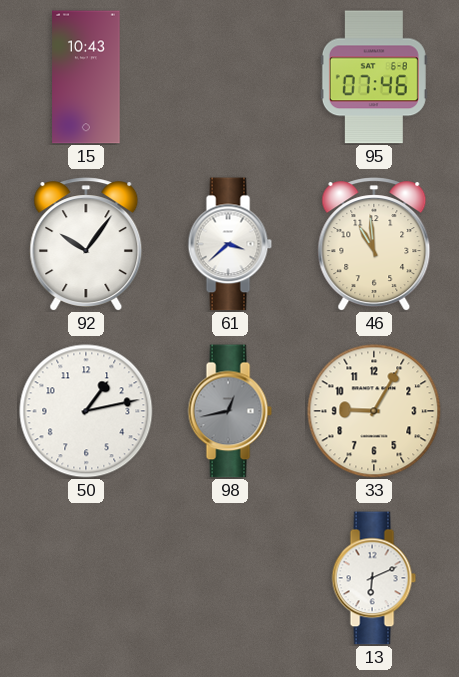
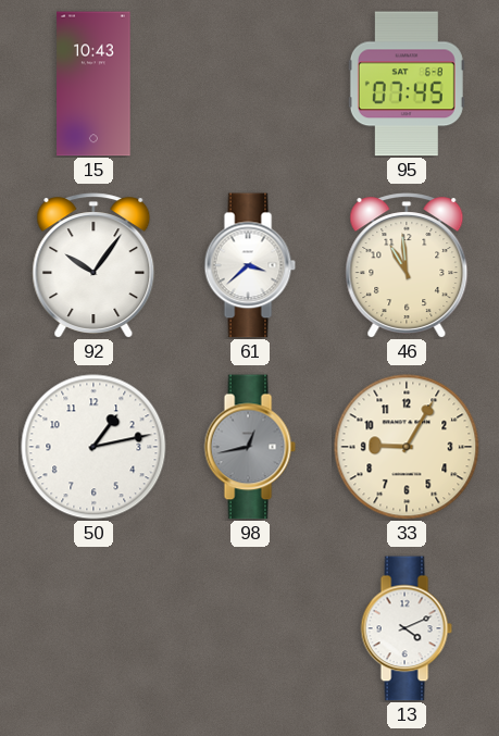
95: 07:46 -> 07:45 (407, 84)
13: 6:11 -> 4:11 (407, 628)
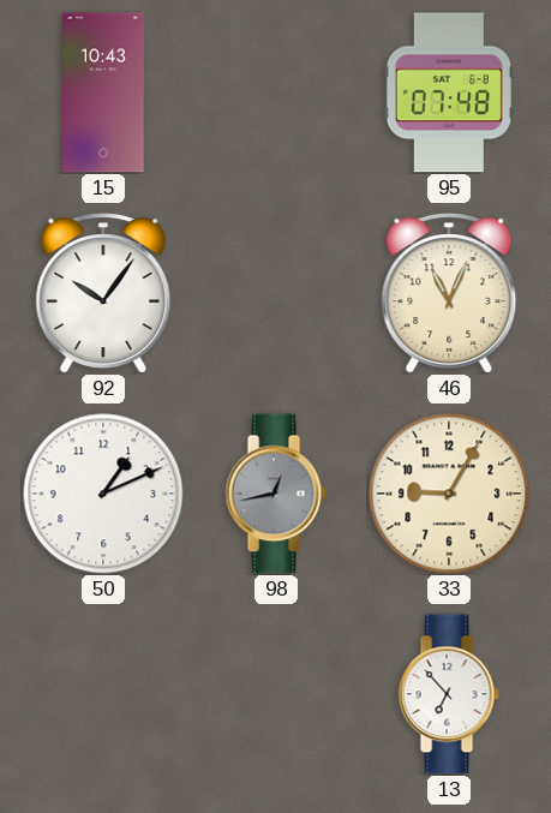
95: 07:45 -> 07:48 (449, 92)
61: 3:38 -> none (250, 265)
46: 10:59 -> 11:04 (449, 293)
50: 1:13 -> 1:11 (103, 494)
13: 4:11 -> 6:53 (449, 694)
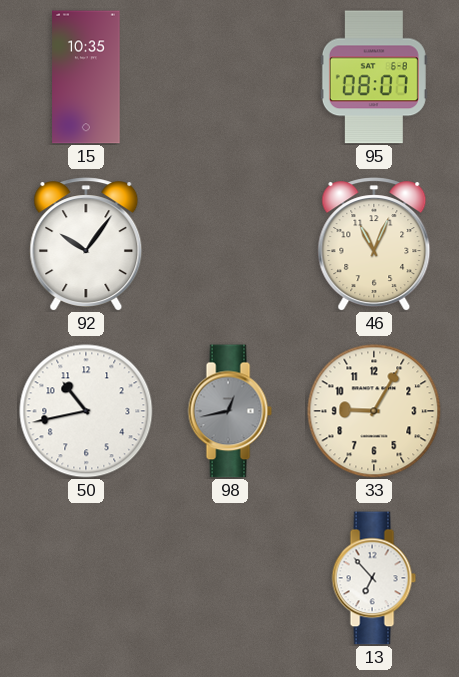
15: 10:43 -> 10:35 (86, 77)
95: 07:48 -> 08:07 (374, 77)
50: 1:11 -> 10:43 (86, 411)
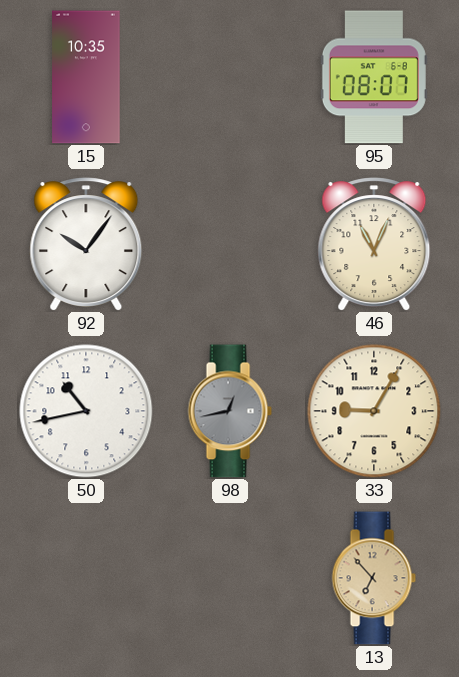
13 dial: white -> champagne (374, 578)
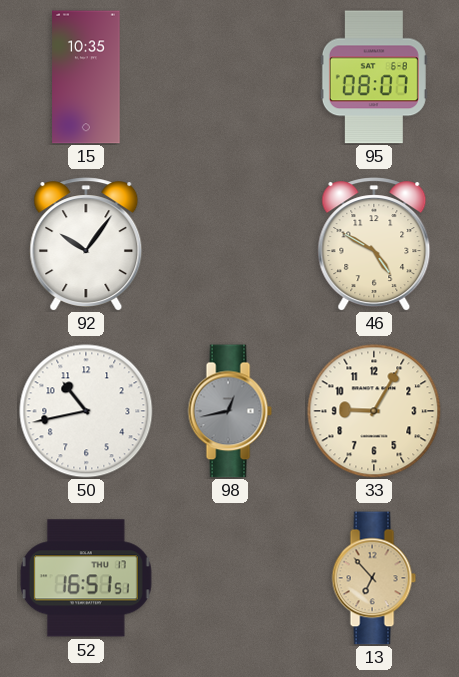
46: 11:04 -> 4:50 (374, 244)
52: none -> 16:51 (86, 578)
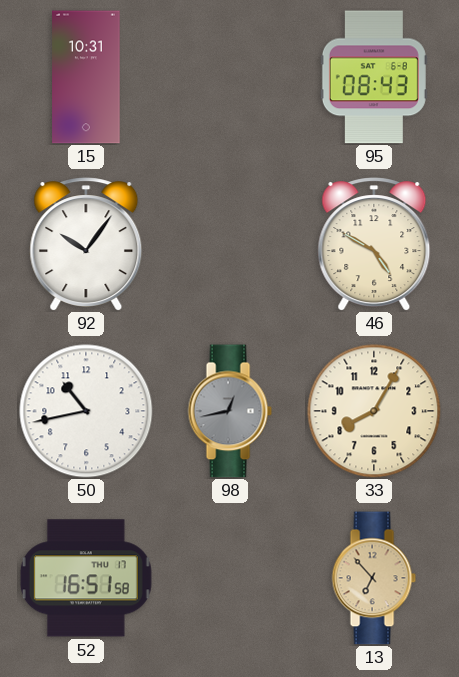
15: 10:35 -> 10:31 (86, 77)
95: 08:07 -> 08:43 (374, 77)
33: 9:05 -> 8:05 (374, 411)
52: 16:51:51 -> 16:51:58 (86, 578)
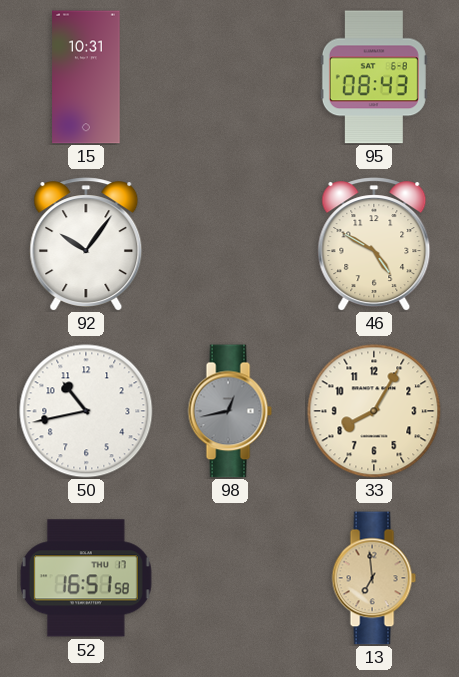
13: 6:53 -> 6:59 (374, 578)
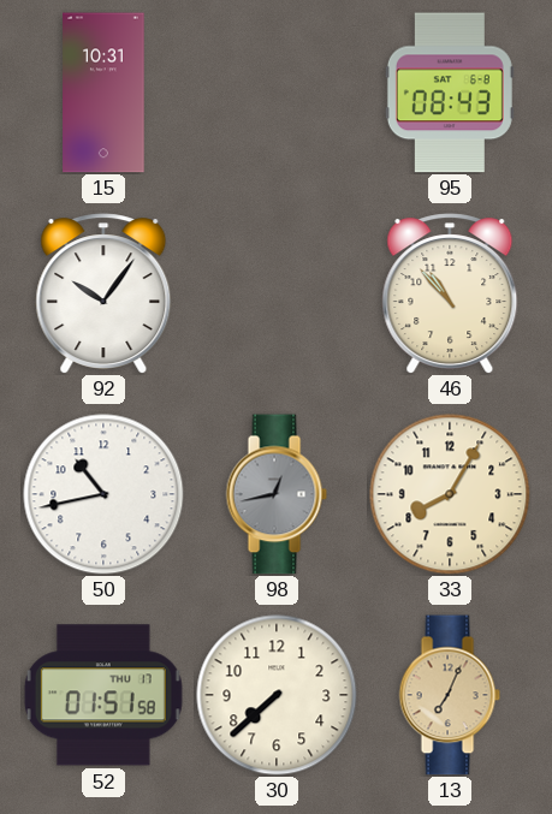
46: 4:50 -> 10:53 (450, 293)
52: 16:51 -> 01:51 (103, 695)
30: none -> 7:38 (277, 695)
13: 6:59 -> 7:04 (450, 695)
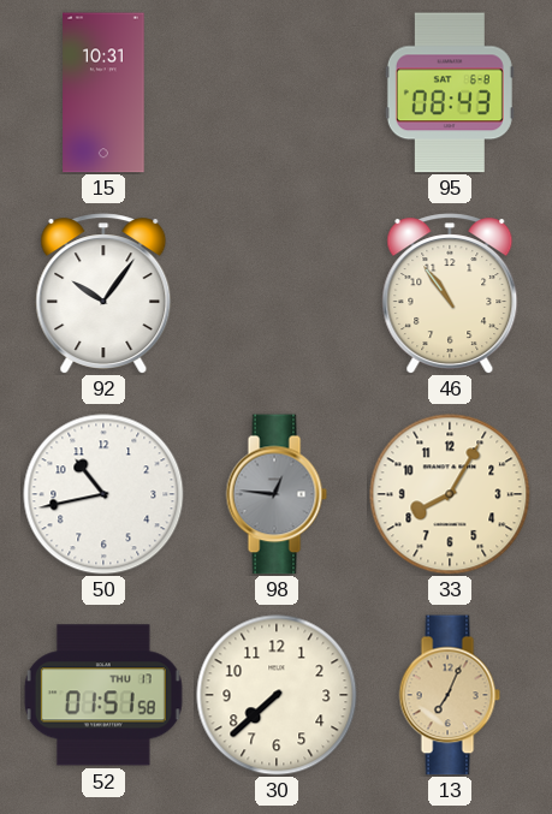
46: 10:53 -> 10:54 (450, 293)
98: 12:43 -> 12:46 (277, 494)
